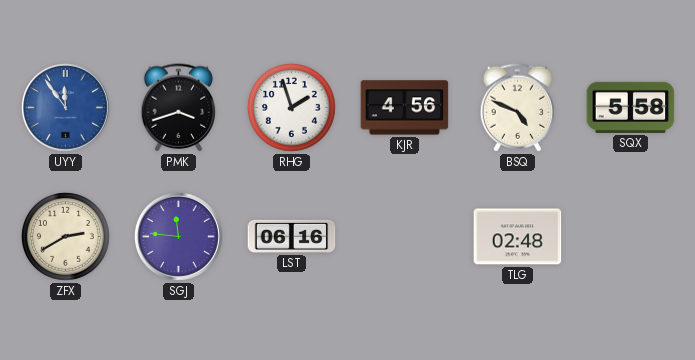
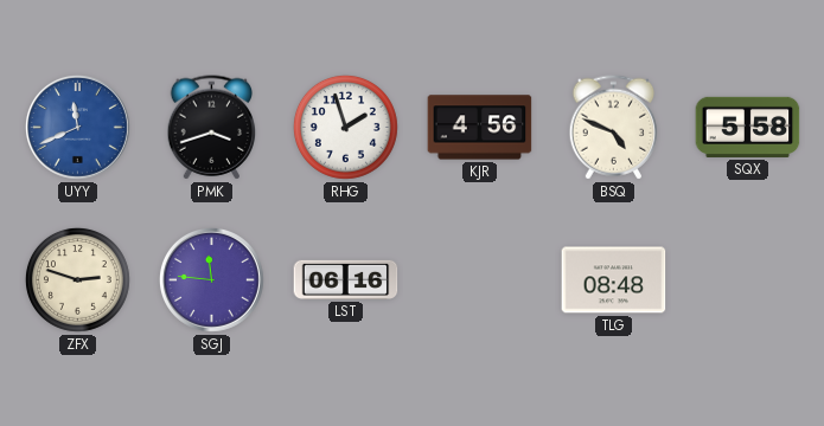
UYY: 11:54 -> 11:41 (77, 127)
ZFX: 2:40 -> 2:48 (77, 279)
TLG: 02:48 -> 08:48 (614, 280)
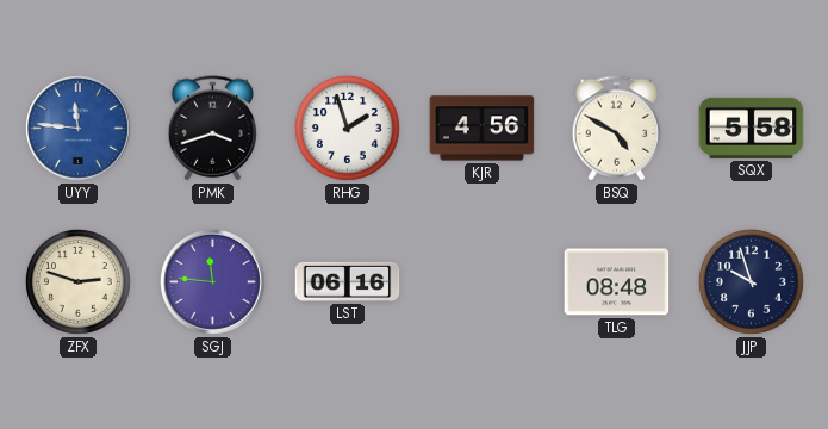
UYY: 11:41 -> 11:46 (77, 128)
BSQ: 4:49 -> 4:50 (617, 129)
JJP: none -> 9:57 (751, 281)
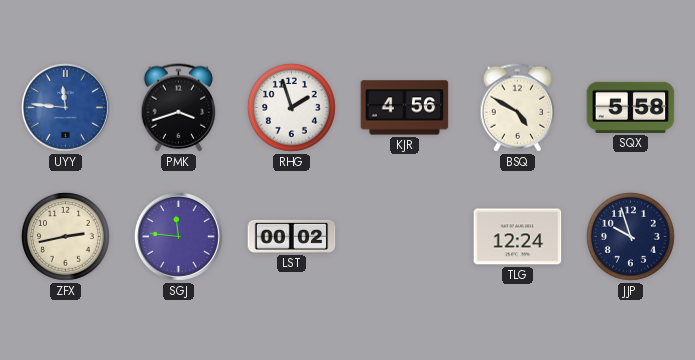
ZFX: 2:48 -> 2:43 (65, 236)
LST: 06:16 -> 00:02 (292, 236)
TLG: 08:48 -> 12:24 (518, 237)
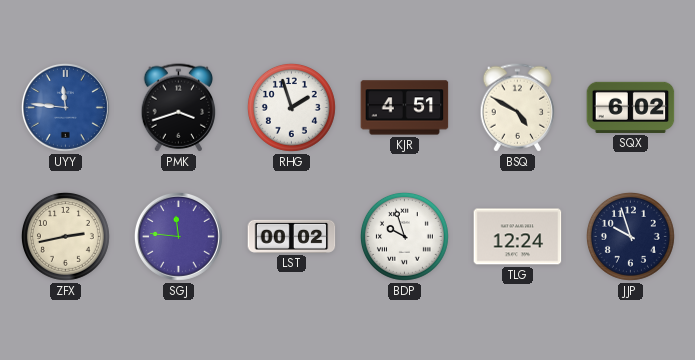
KJR: 4:56 -> 4:51 (405, 108)
SQX: 5:58 -> 6:02 (631, 107)
BDP: none -> 9:57 (404, 236)
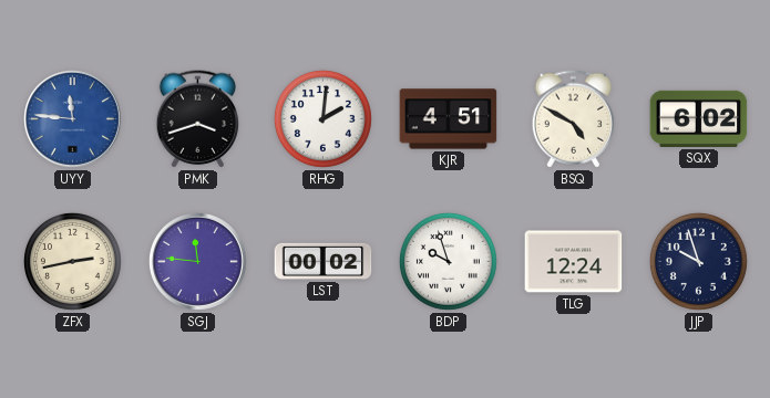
RHG: 1:57 -> 2:01 (322, 118)
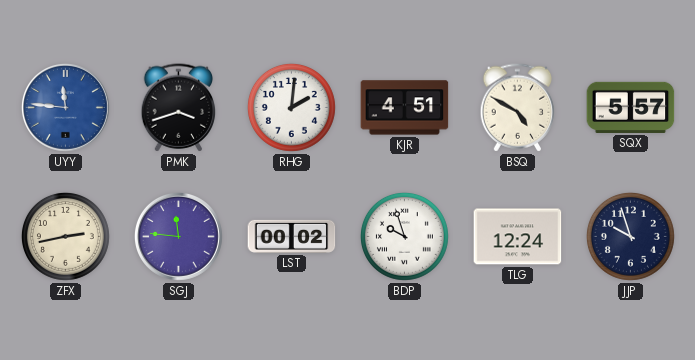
SQX: 6:02 -> 5:57 (631, 107)
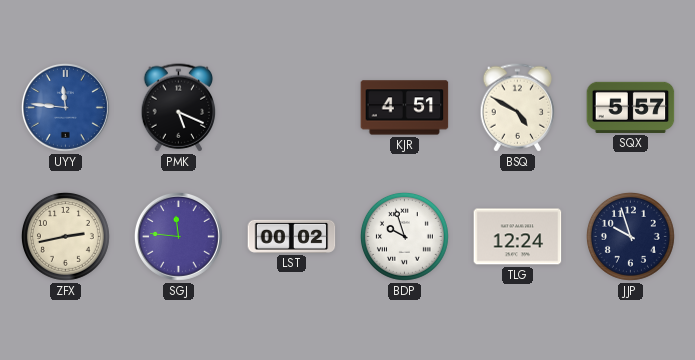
PMK: 3:42 -> 5:19 (179, 108)
RHG: 2:01 -> none (291, 107)
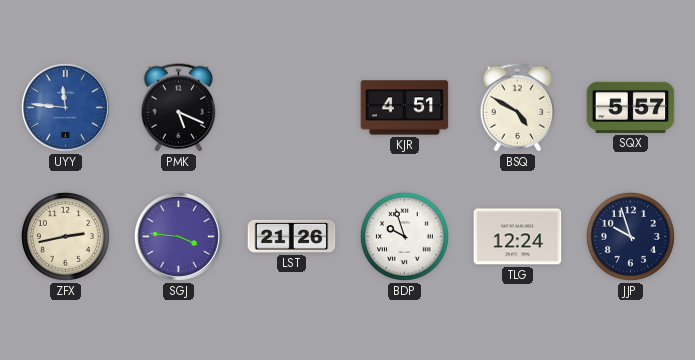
SGJ: 11:46 -> 3:46 (178, 236)
LST: 00:02 -> 21:26 (292, 236)
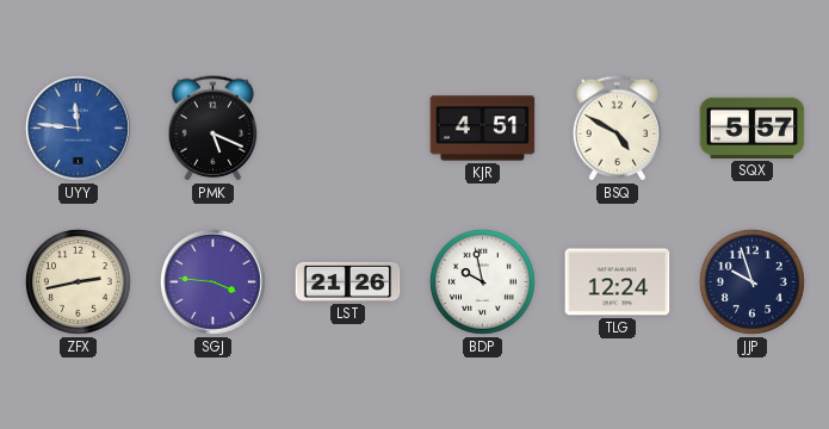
BDP: 9:57 -> 9:58 (482, 281)
